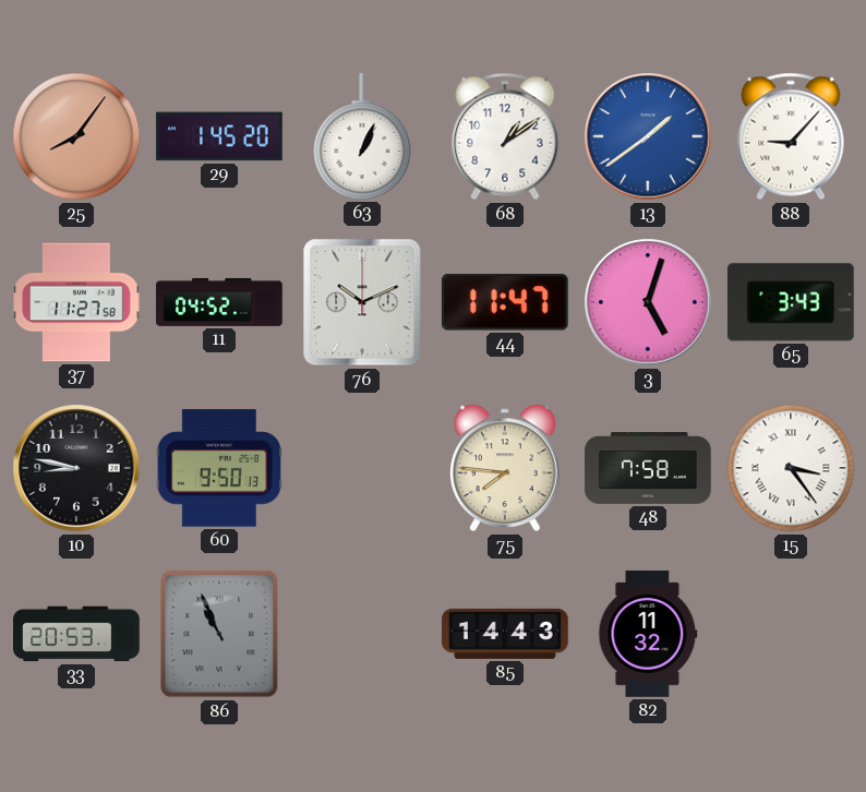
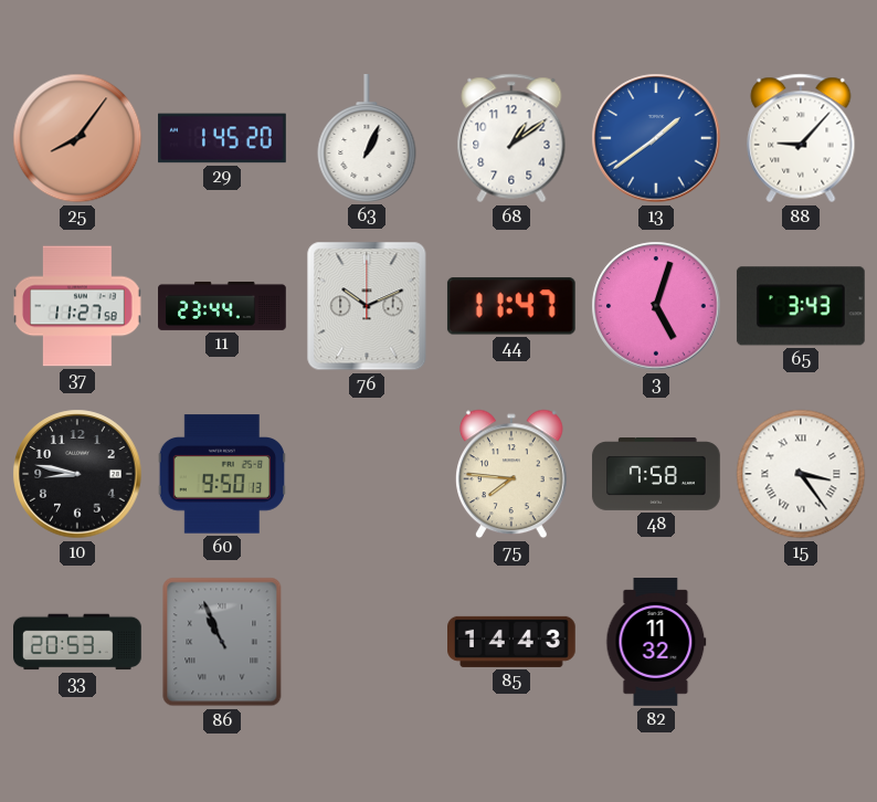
11: 04:52 -> 23:44 (222, 306)
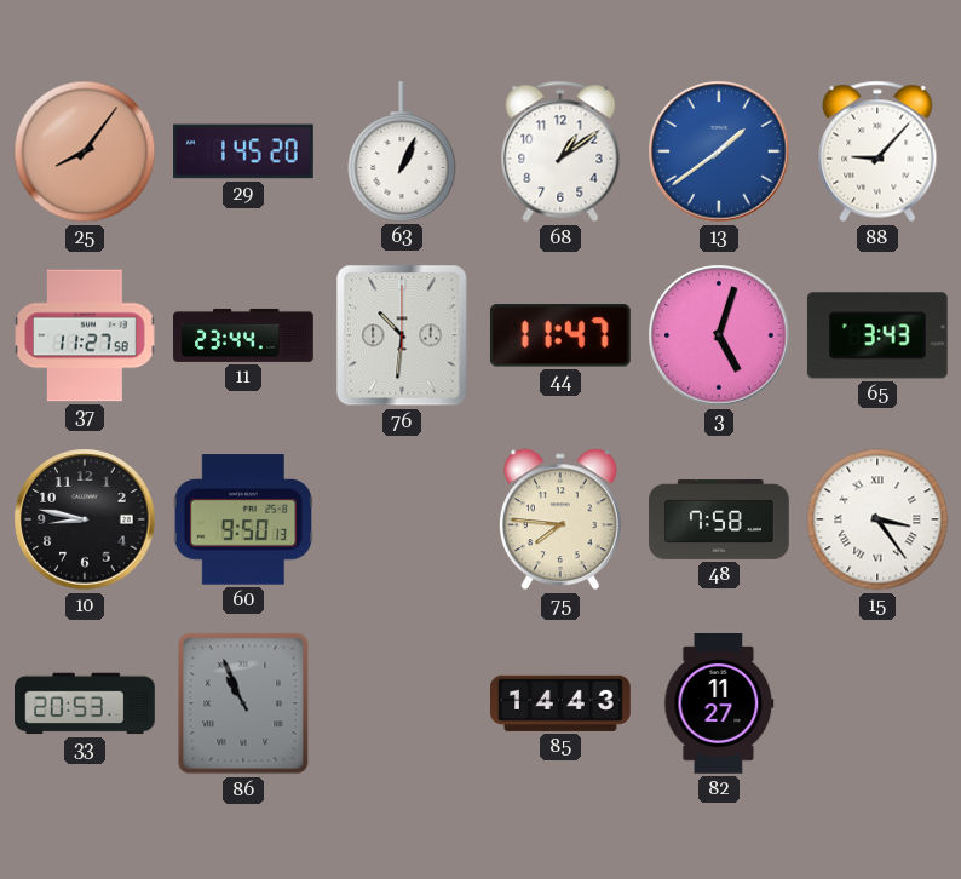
76: 10:11 -> 10:31 (402, 335)
82: 11:32 -> 11:27 (719, 703)
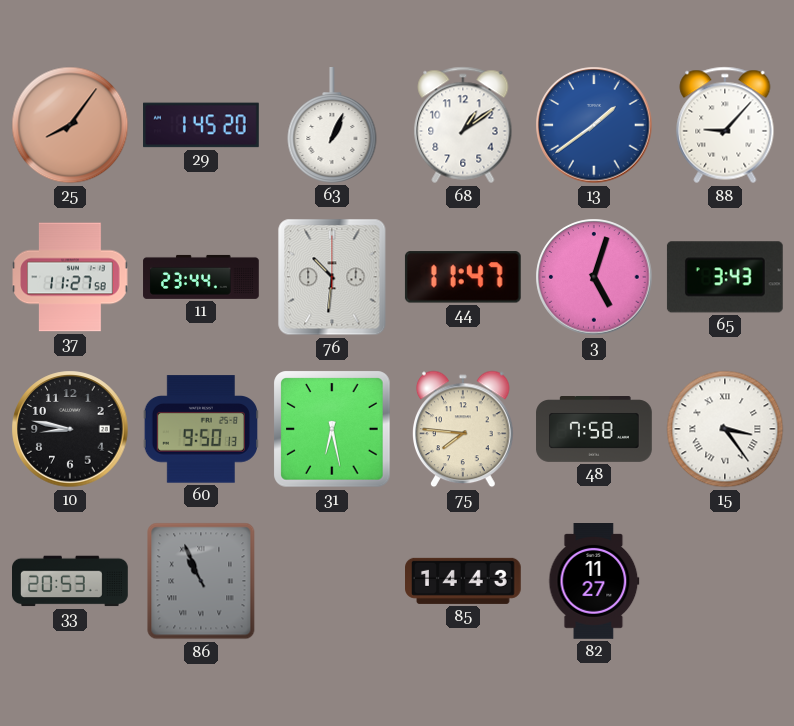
31: none -> 6:28 (332, 429)
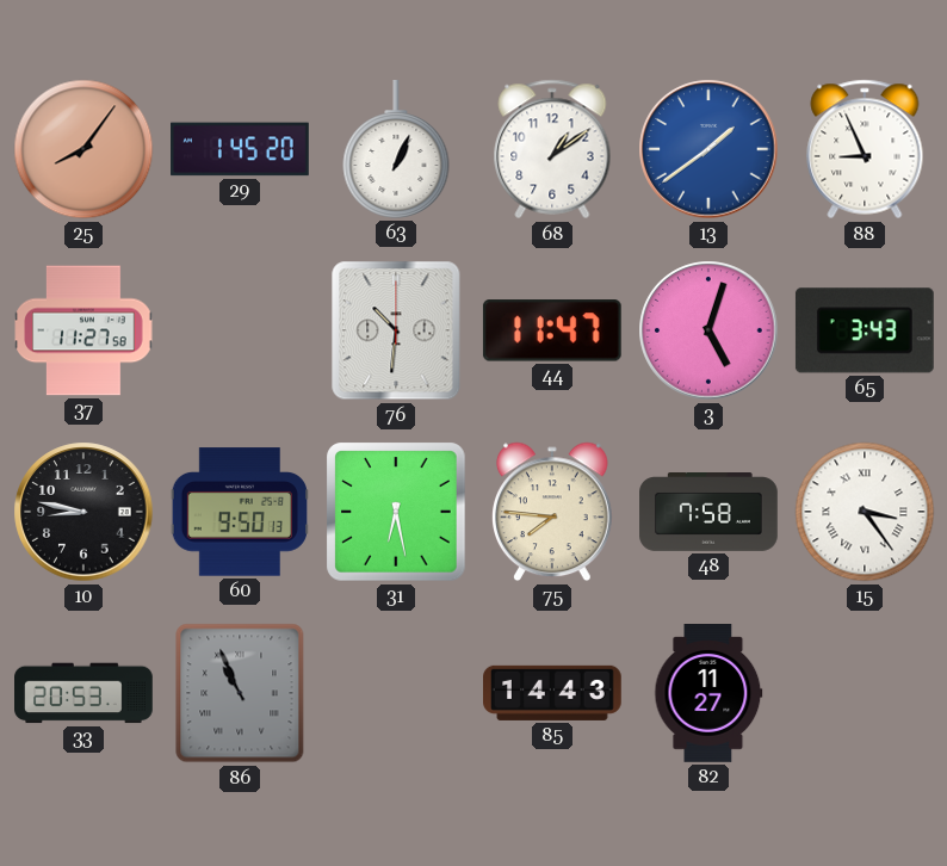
88: 9:07 -> 8:56 (865, 149)
11: 23:44 -> none (201, 277)
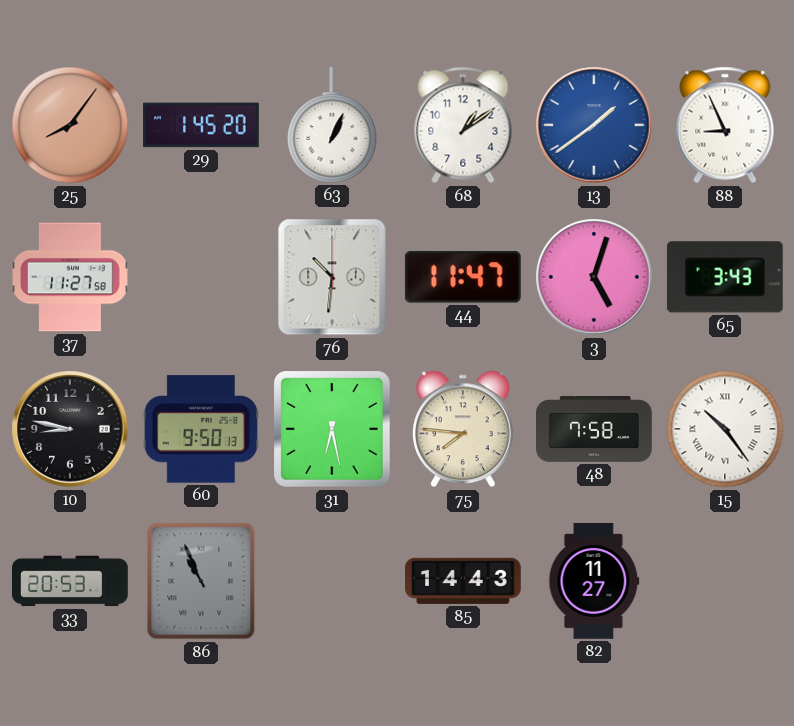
15: 3:24 -> 10:24 (725, 429)
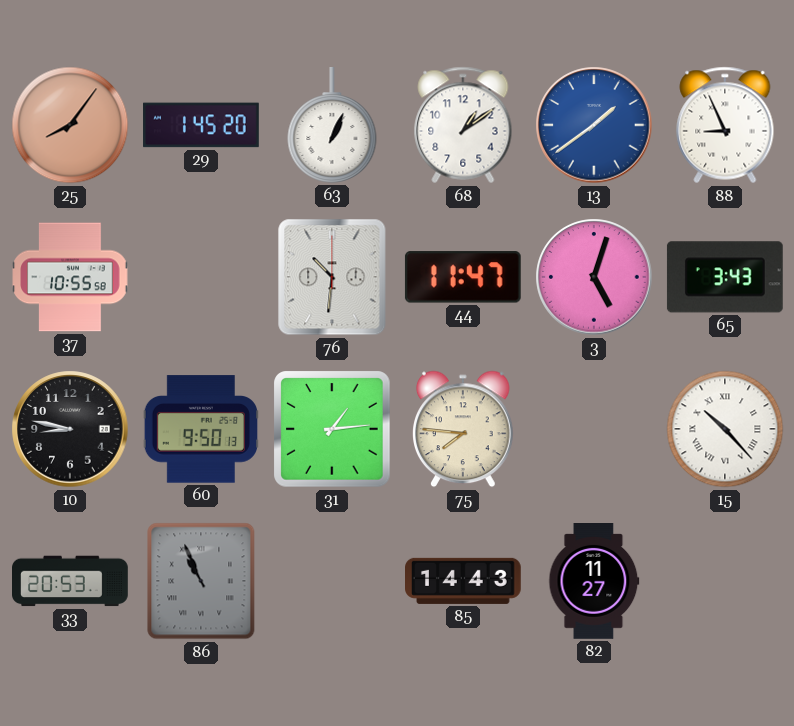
37: 11:27 -> 10:55 (70, 277)
31: 6:28 -> 1:14 (332, 429)
48: 7:58 -> none (594, 430)
15: 10:24 -> 10:23 (725, 429)
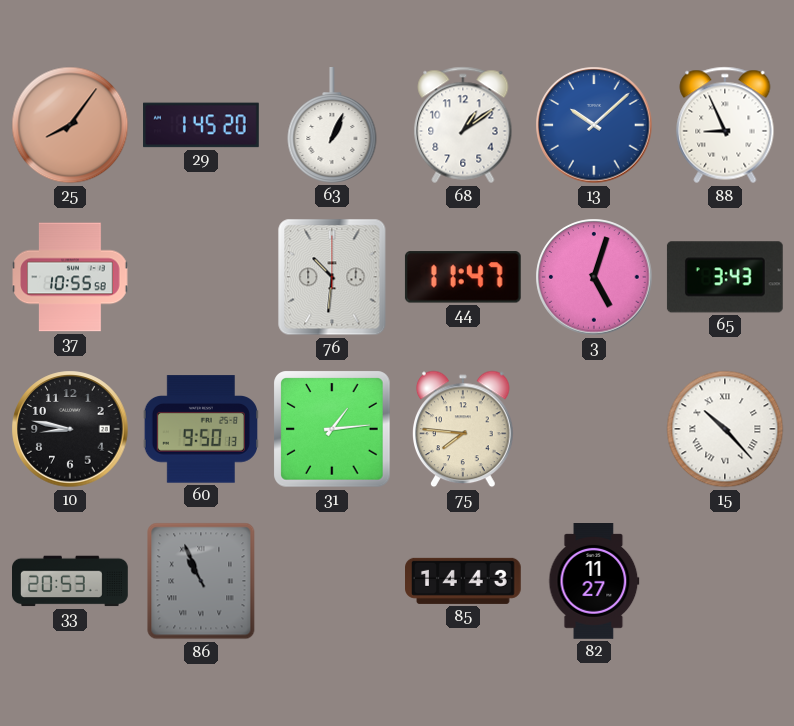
13: 1:39 -> 10:08 (594, 125)
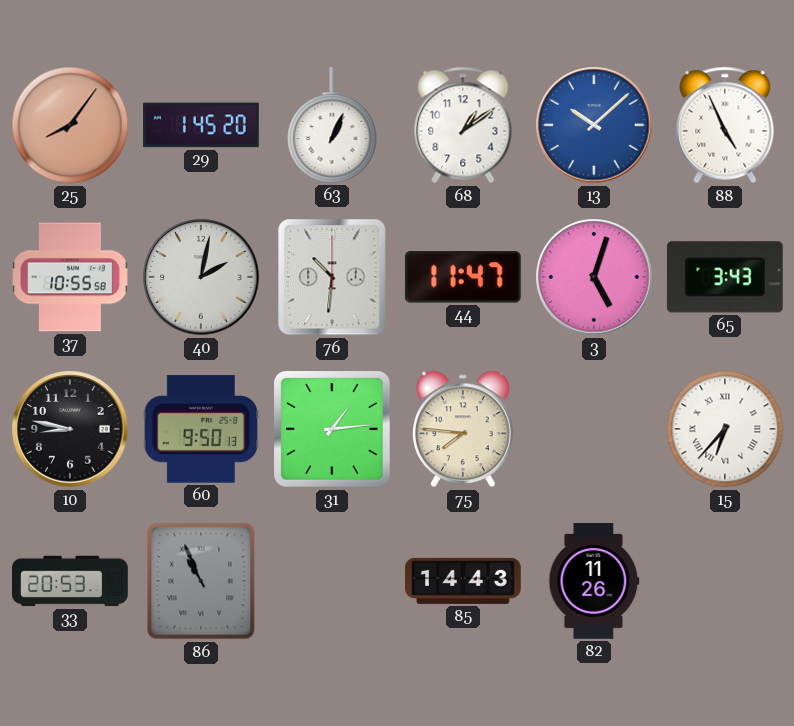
88: 8:56 -> 4:56 (725, 125)
40: none -> 2:02 (201, 277)
15: 10:23 -> 6:37 (725, 429)
82: 11:27 -> 11:26 (594, 581)
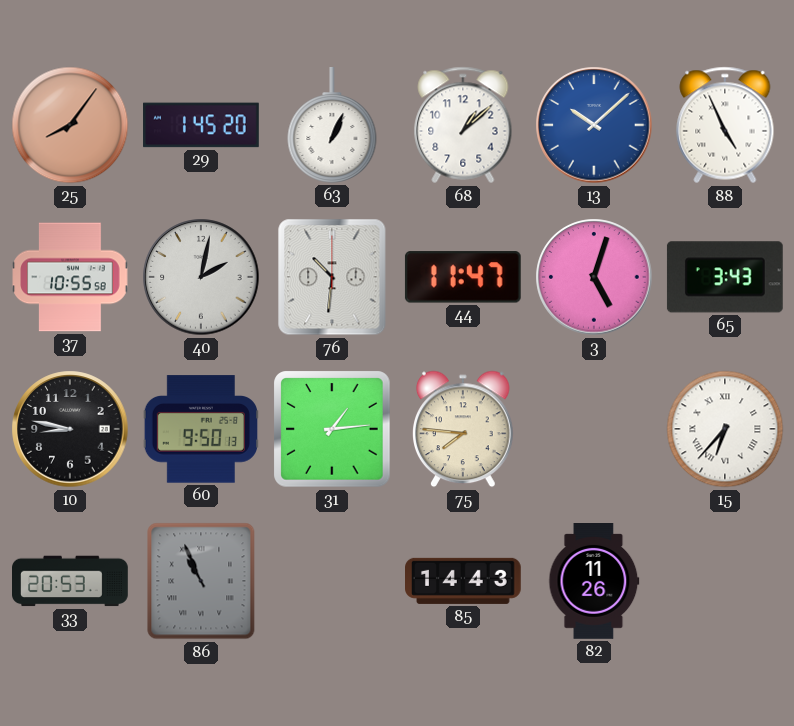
68: 1:09 -> 1:08 (463, 125)
